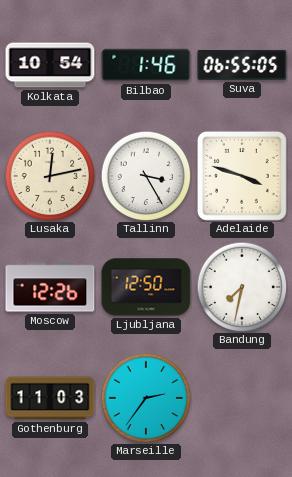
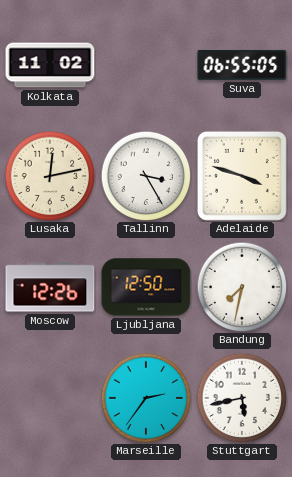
Kolkata: 10:54 -> 11:02 (50, 65)
Bilbao: 1:46 -> none (146, 65)
Gothenburg: 11:03 -> none (50, 398)
Stuttgart: none -> 5:43 (242, 398)
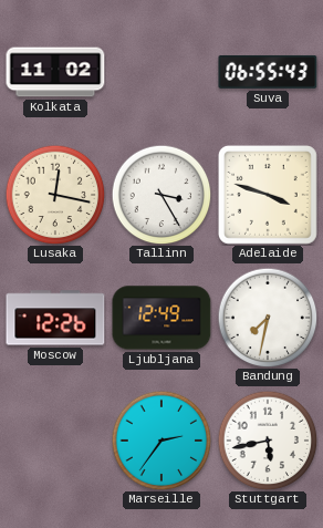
Suva: 06:55:05 -> 06:55:43 (268, 72)
Lusaka: 12:13 -> 12:17 (55, 195)
Ljubljana: 12:50 -> 12:49 (161, 318)
